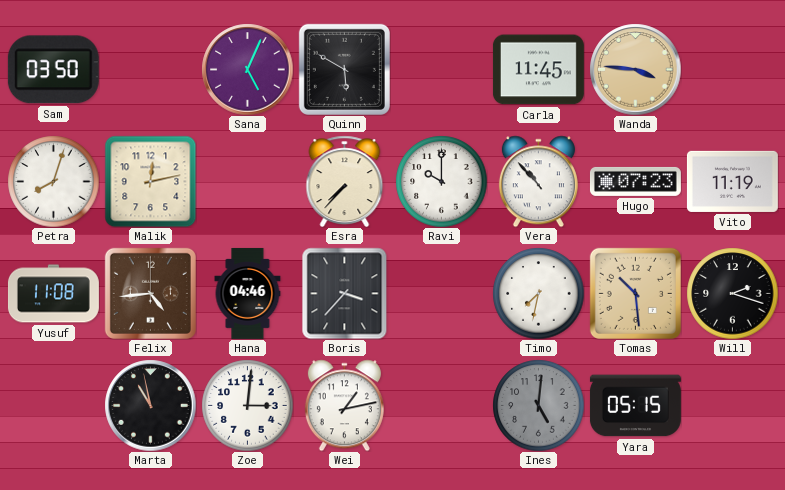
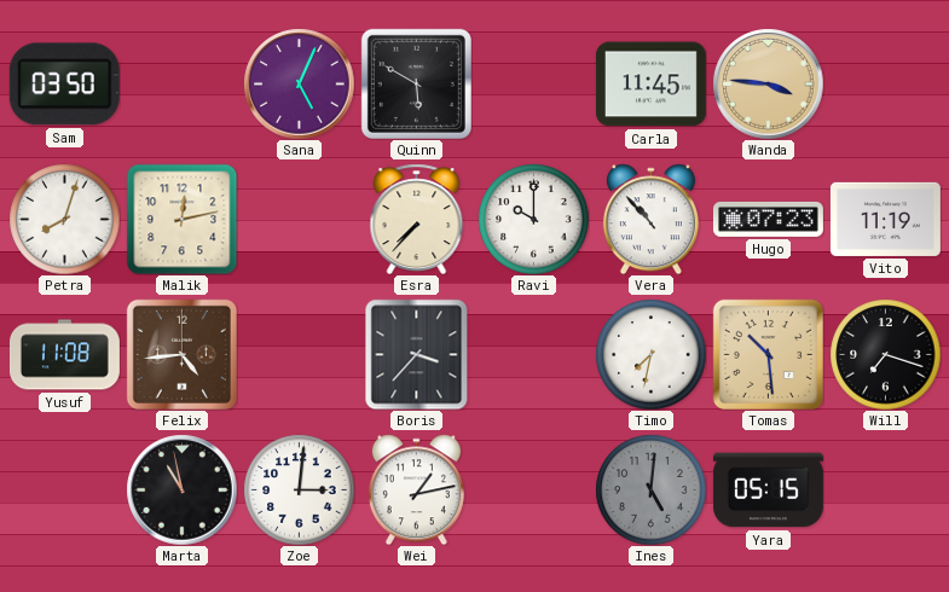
Hana: 04:46 -> none (248, 293)
Will: 2:18 -> 7:18 (885, 354)
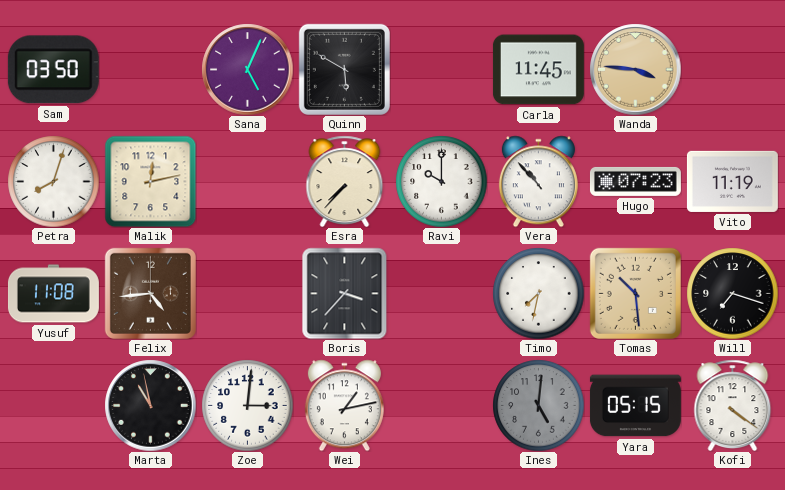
Kofi: none -> 4:21 (733, 405)
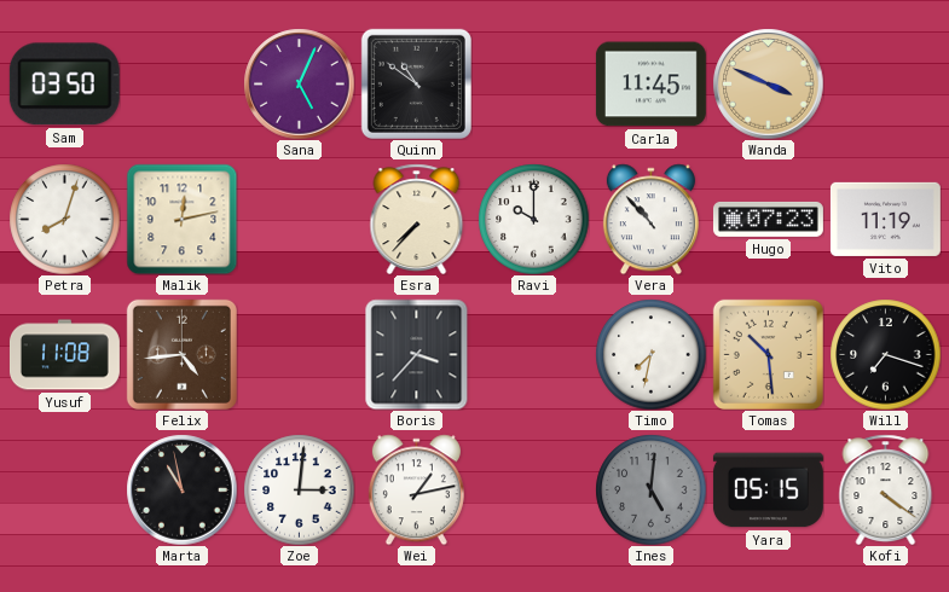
Quinn: 5:50 -> 10:51 (416, 83)
Wanda: 3:46 -> 3:49 (768, 83)
